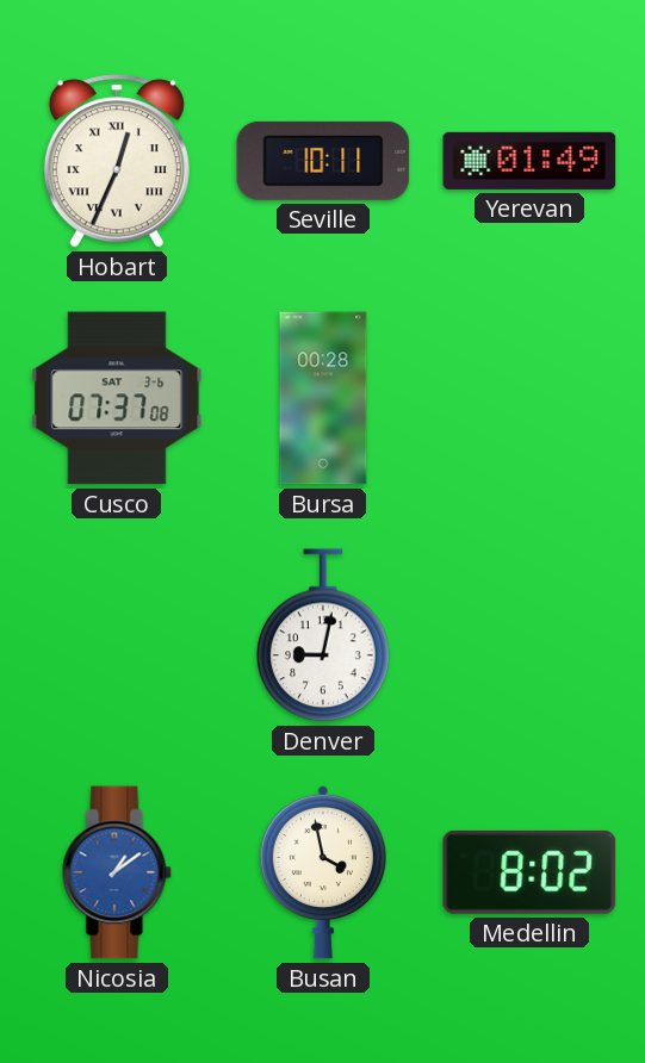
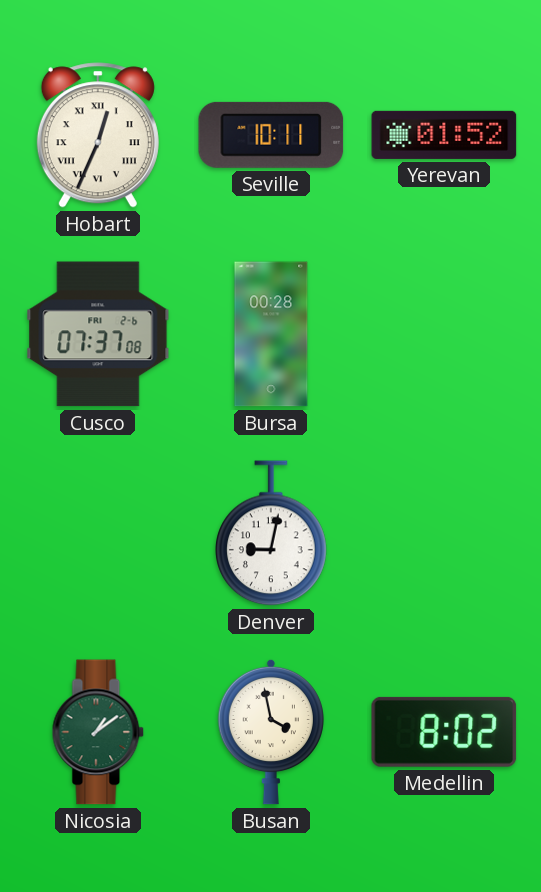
Yerevan: 01:49 -> 01:52 (444, 135)
Cusco date: SAT 3-6 -> FRI 2-6 (98, 334)
Nicosia dial: blue -> green (98, 732)
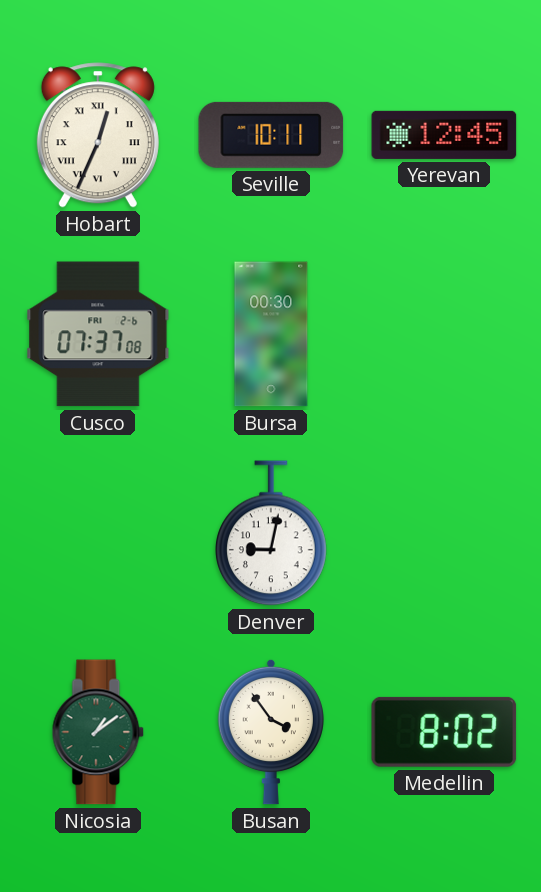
Yerevan: 01:52 -> 12:45 (444, 135)
Bursa: 00:28 -> 00:30 (271, 334)
Busan: 3:58 -> 3:54 (271, 732)
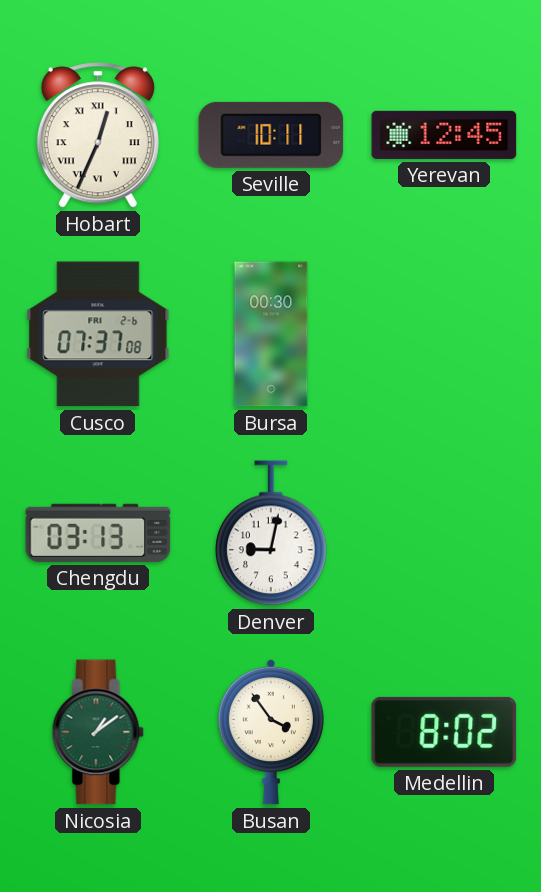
Chengdu: none -> 03:13 (98, 533)
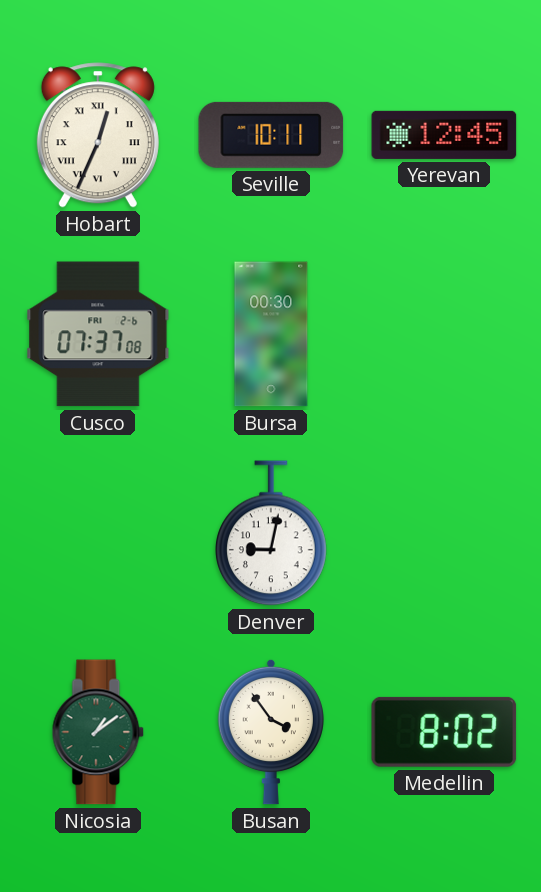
Chengdu: 03:13 -> none (98, 533)
